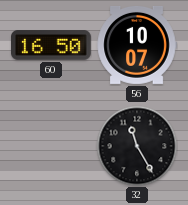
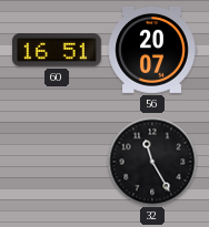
60: 16:50 -> 16:51 (58, 50)
56: 10:07 -> 20:07 (152, 50)
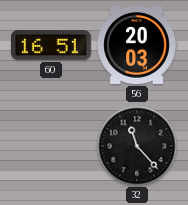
56: 20:07 -> 20:03 (137, 45)
32: 11:25 -> 11:23 (137, 146)
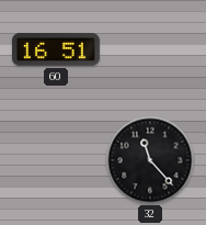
56: 20:03 -> none (137, 45)
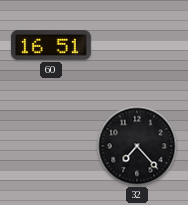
32: 11:23 -> 7:23 (137, 146)
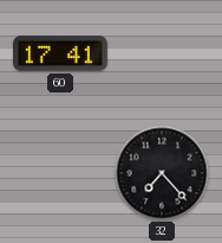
60: 16:51 -> 17:41 (61, 53)
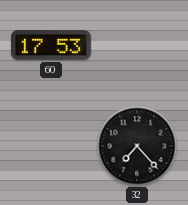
60: 17:41 -> 17:53 (52, 45)
